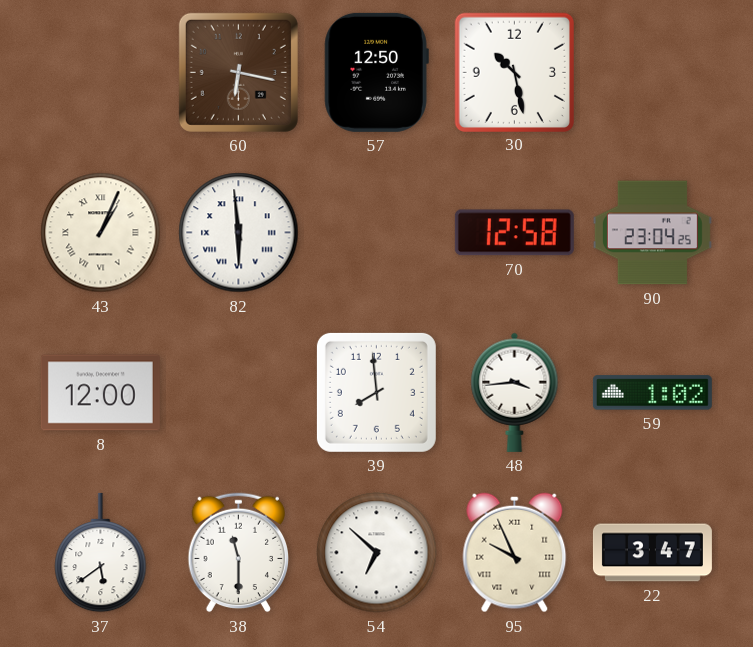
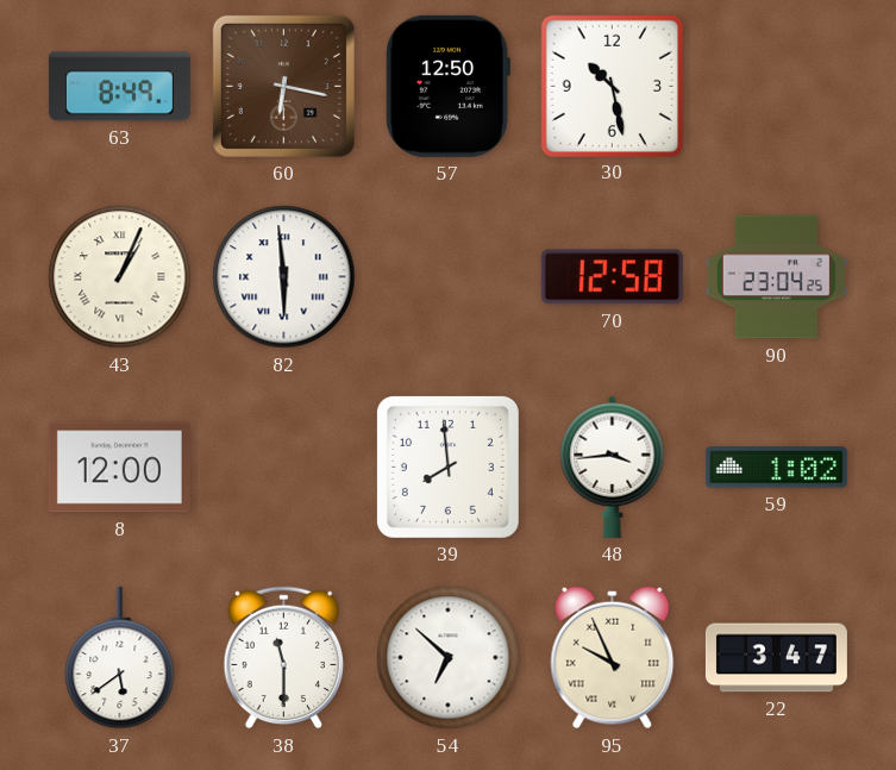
63: none -> 8:49 (119, 87)
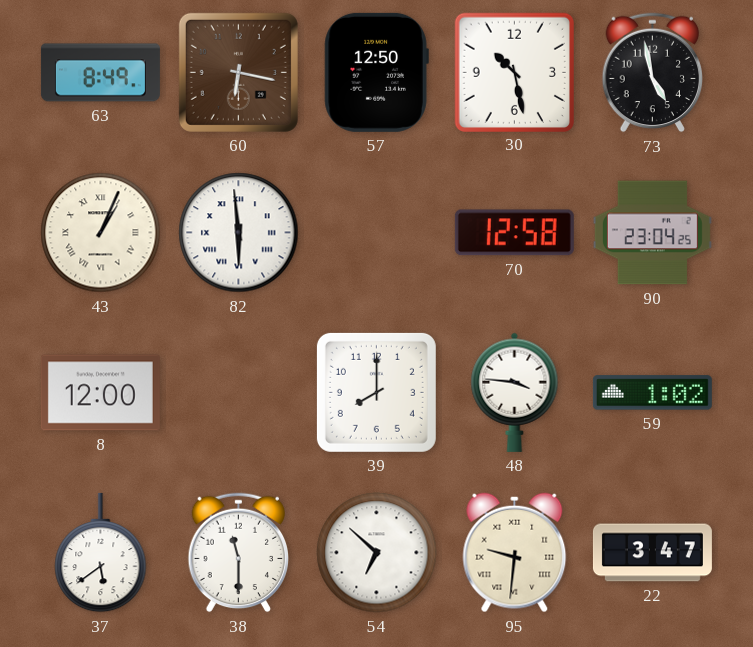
73: none -> 4:58 (652, 73)
39: 7:59 -> 8:00 (376, 392)
48: 3:44 -> 3:46 (515, 392)
95: 9:56 -> 9:31 (515, 553)
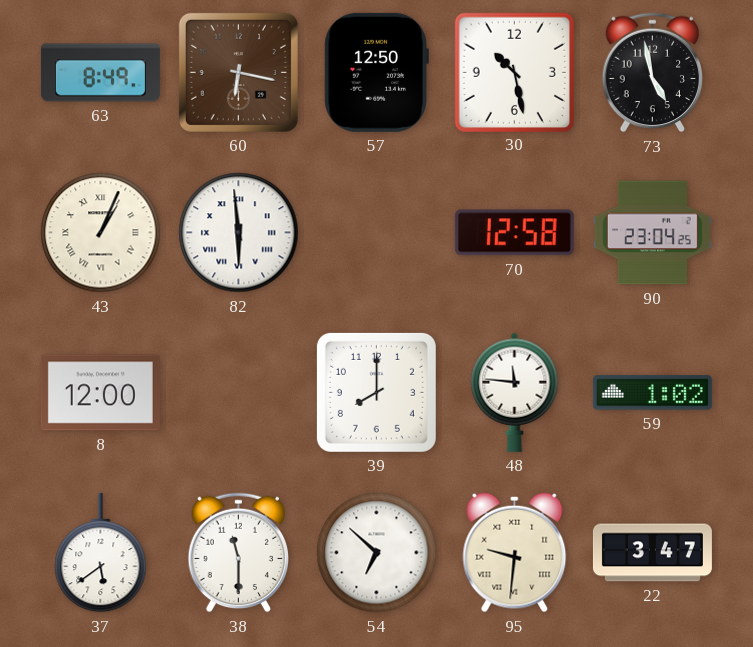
48: 3:46 -> 11:46 (515, 392)
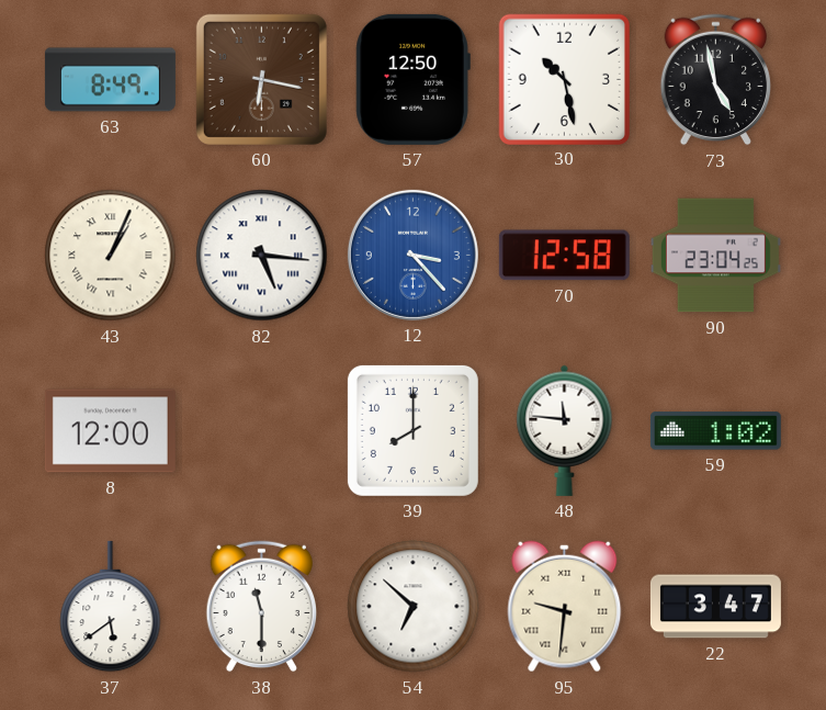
82: 5:59 -> 5:16 (262, 256)
12: none -> 3:23 (412, 255)
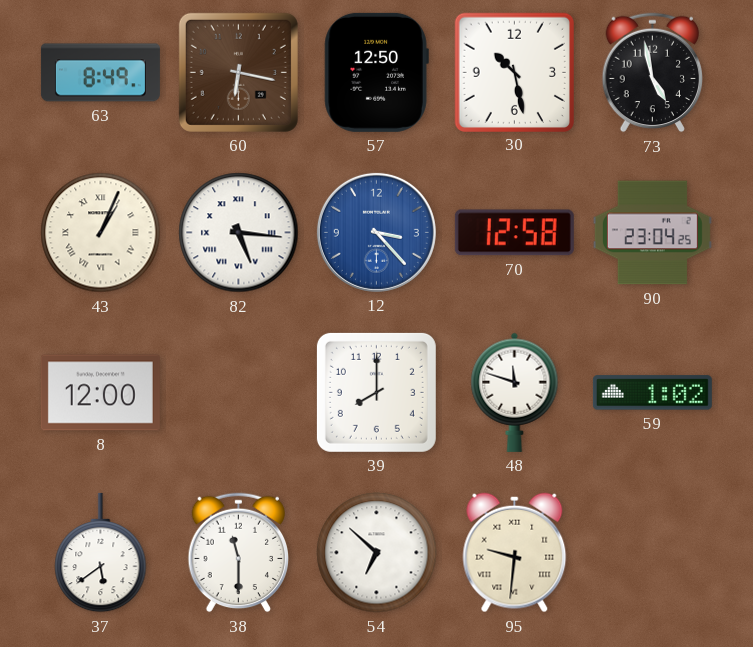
48: 11:46 -> 11:48 (515, 392)
22: 3:47 -> none (715, 607)
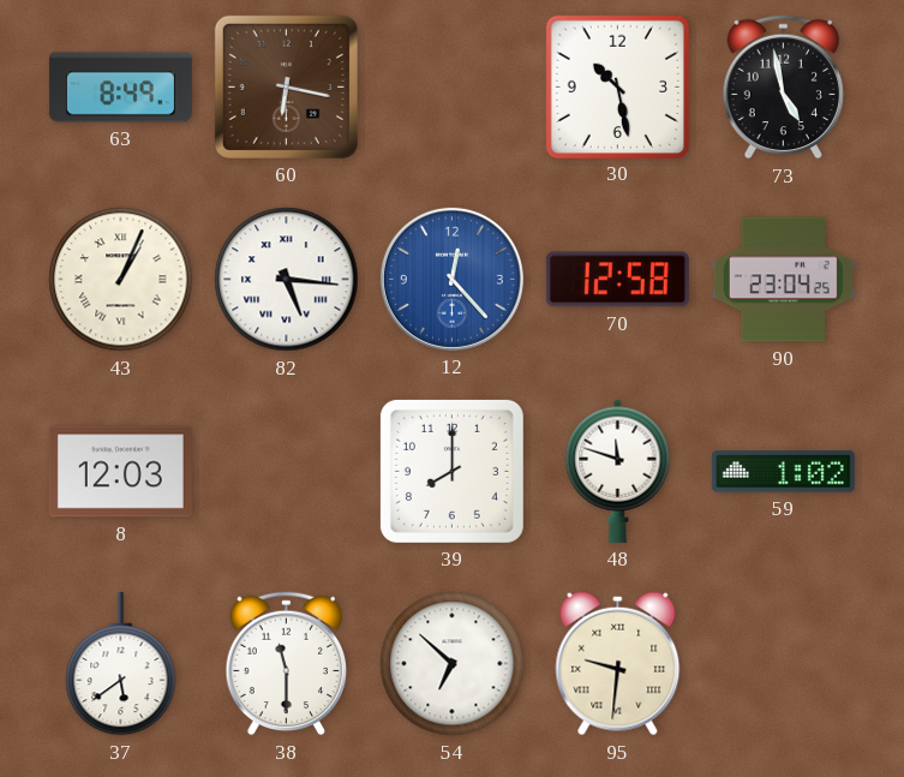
57: 12:50 -> none (376, 72)
12: 3:23 -> 12:23 (451, 279)
8: 12:00 -> 12:03 (120, 472)
